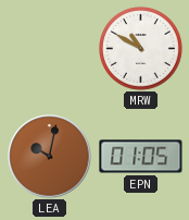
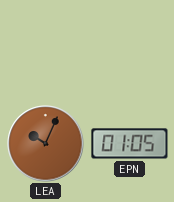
MRW: 10:50 -> none (141, 49)
LEA: 10:02 -> 10:04 (46, 144)
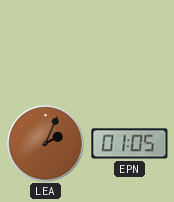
LEA: 10:04 -> 2:04 (46, 144)
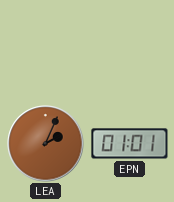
EPN: 01:05 -> 01:01 (130, 144)
